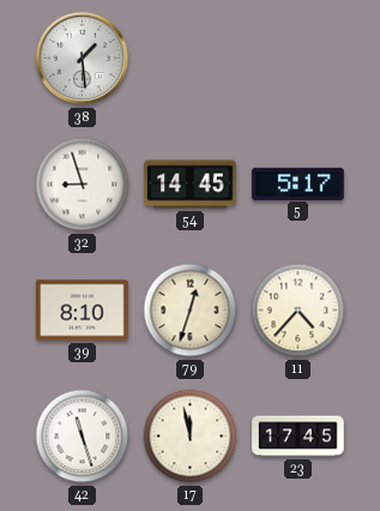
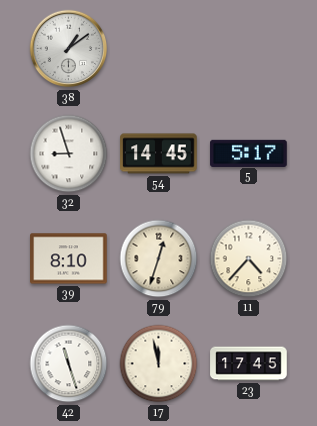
38: 1:29 -> 1:09 (69, 49)
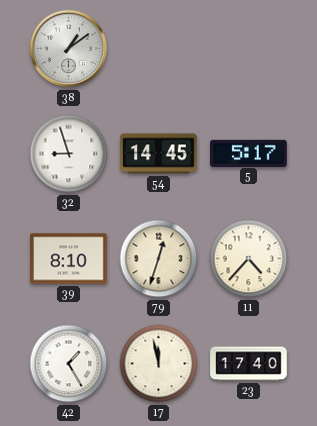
42: 11:27 -> 1:25 (69, 364)
23: 17:45 -> 17:40 (249, 364)
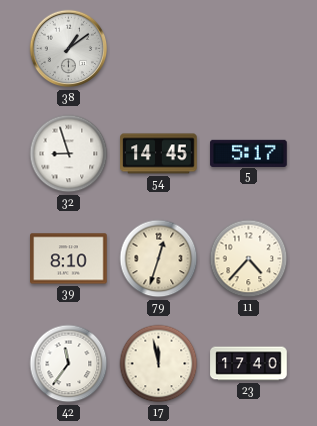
42: 1:25 -> 11:36 (69, 364)
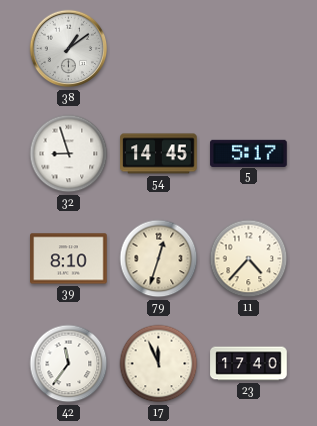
17: 11:58 -> 11:56 (159, 364)
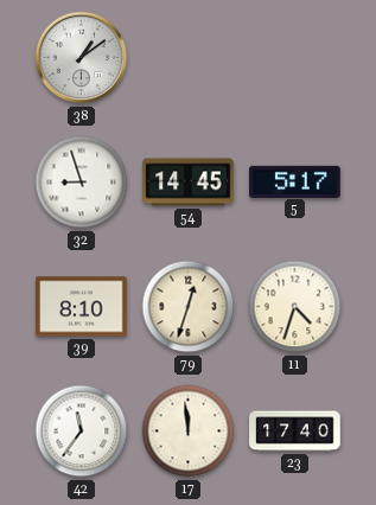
11: 4:37 -> 4:33 (295, 307)
17: 11:56 -> 11:59 (189, 432)
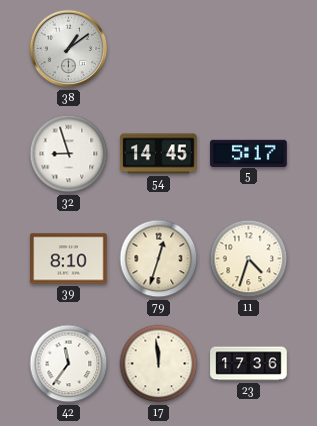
23: 17:40 -> 17:36 (249, 364)
